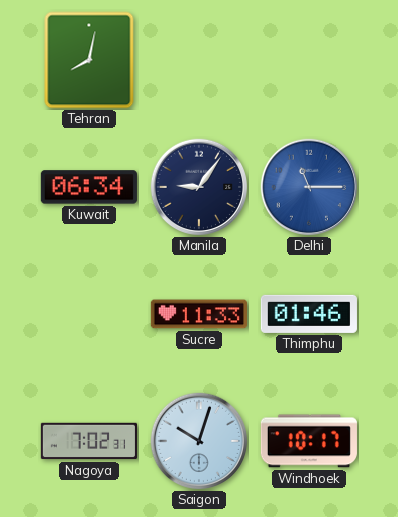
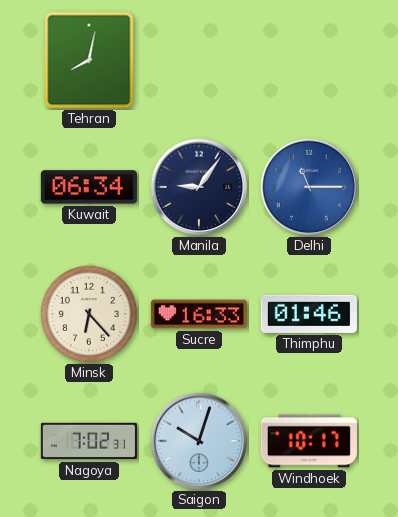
Minsk: none -> 6:23 (89, 314)
Sucre: 11:33 -> 16:33 (199, 314)
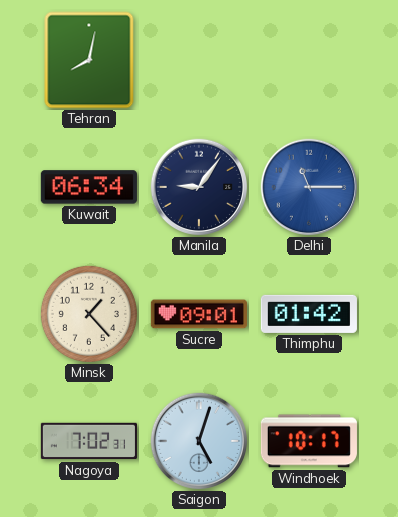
Minsk: 6:23 -> 1:23 (89, 314)
Sucre: 16:33 -> 09:01 (199, 314)
Thimphu: 01:46 -> 01:42 (309, 314)
Saigon: 10:03 -> 5:03 (199, 441)
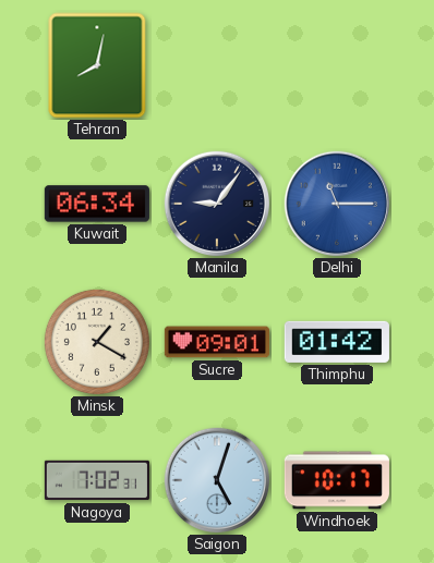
Minsk: 1:23 -> 1:20 (97, 342)
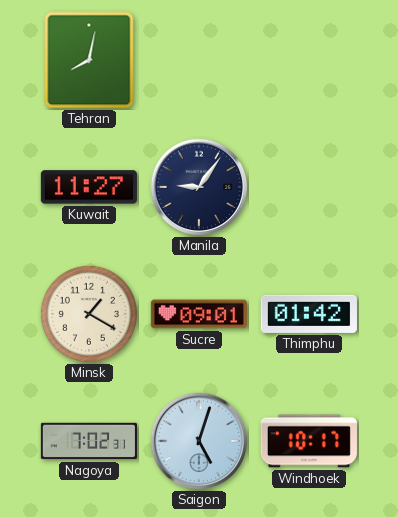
Kuwait: 06:34 -> 11:27 (89, 187)
Delhi: 11:15 -> none (337, 204)
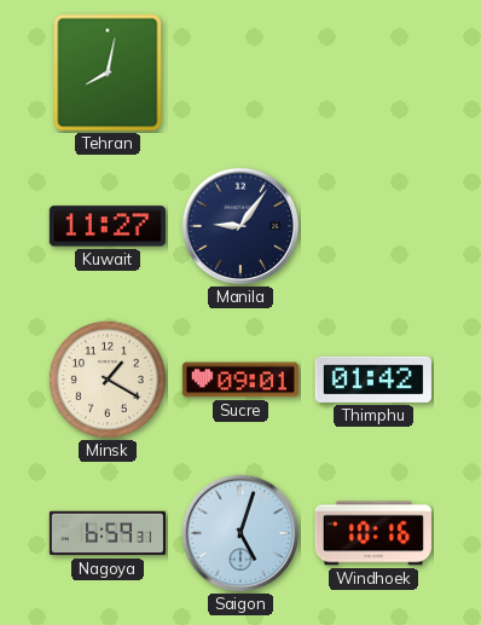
Nagoya: 7:02 -> 6:59 (108, 533)
Windhoek: 10:17 -> 10:16 (373, 533)
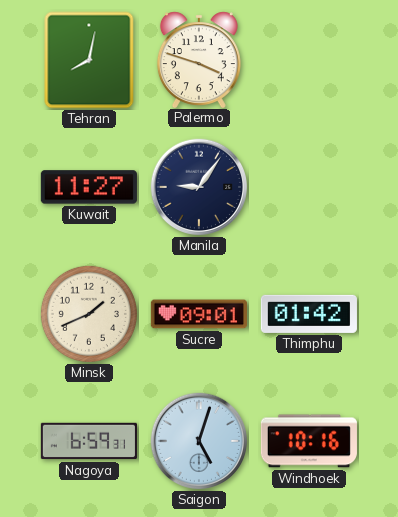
Palermo: none -> 3:48 (199, 59)
Minsk: 1:20 -> 1:41 (89, 314)
